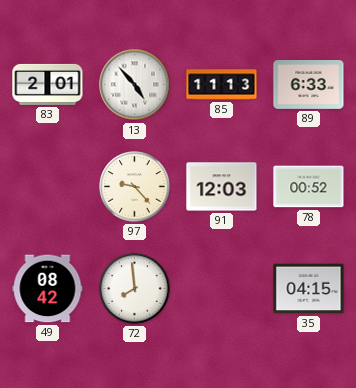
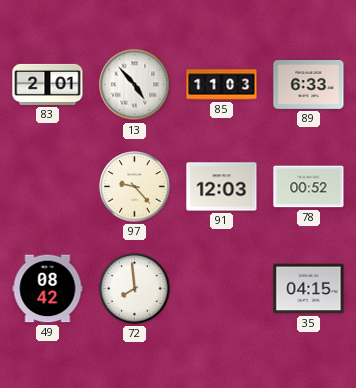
85: 11:13 -> 11:03 (222, 85)
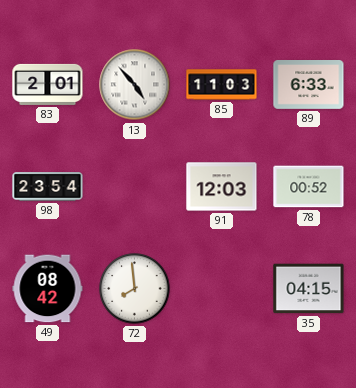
98: none -> 23:54 (48, 187)
97: 9:23 -> none (135, 187)
